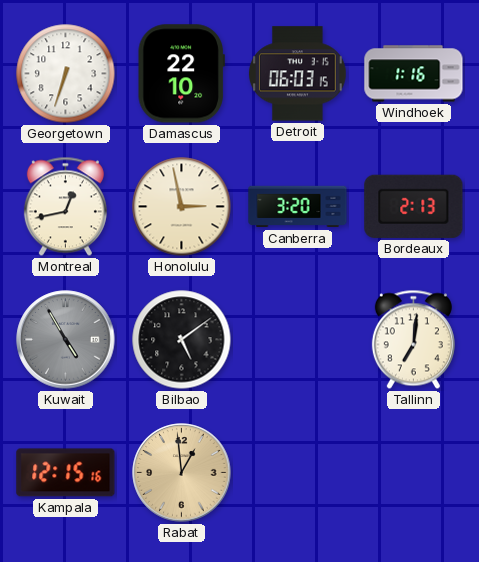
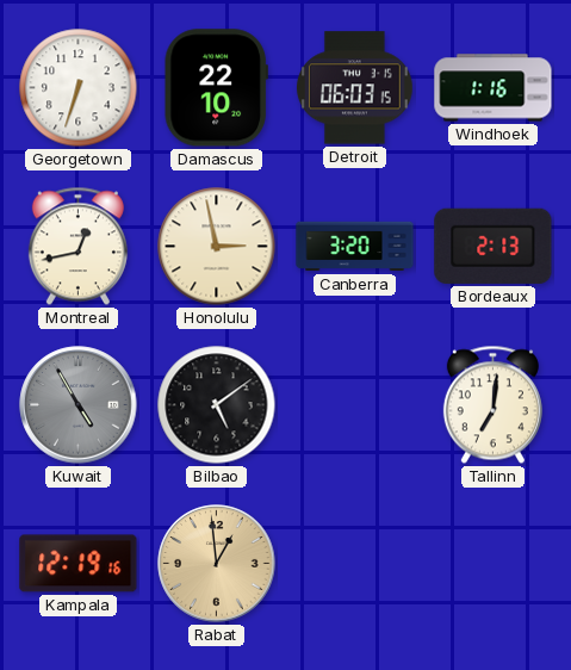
Kampala: 12:15 -> 12:19 (79, 564)
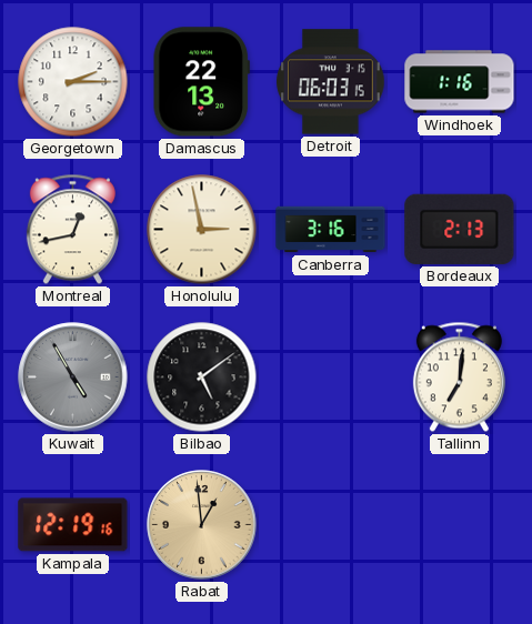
Georgetown: 6:33 -> 2:15 (73, 82)
Damascus: 22:10 -> 22:13 (201, 82)
Canberra: 3:20 -> 3:16 (331, 230)
